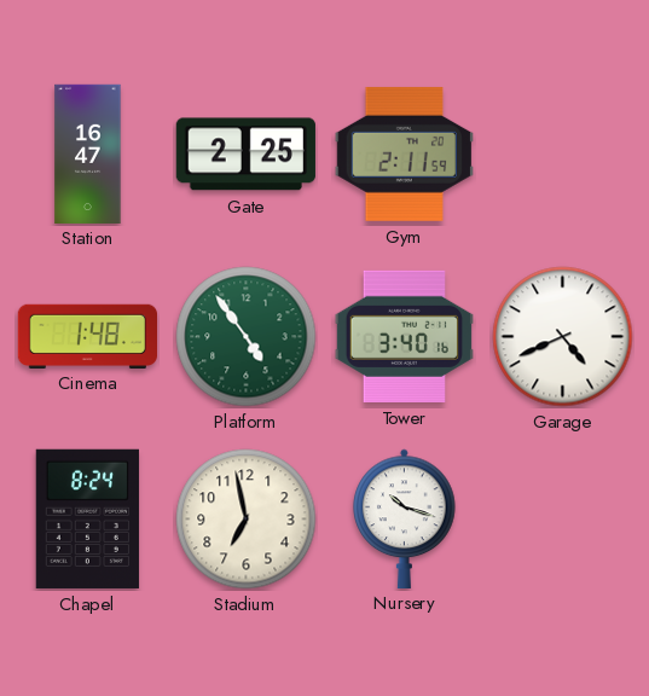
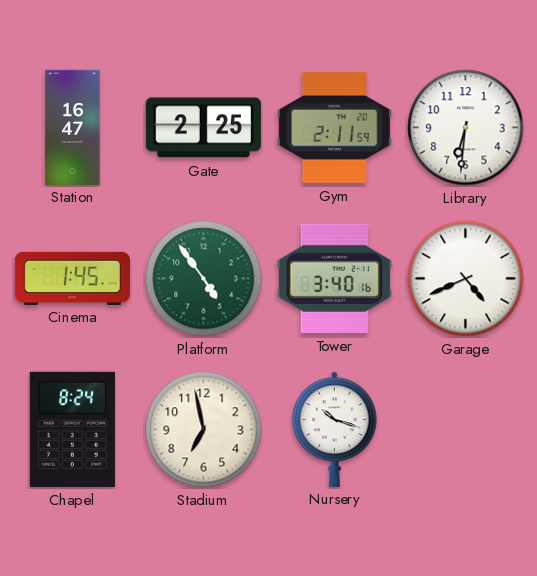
Library: none -> 6:31 (466, 128)
Cinema: 1:48 -> 1:45 (72, 278)
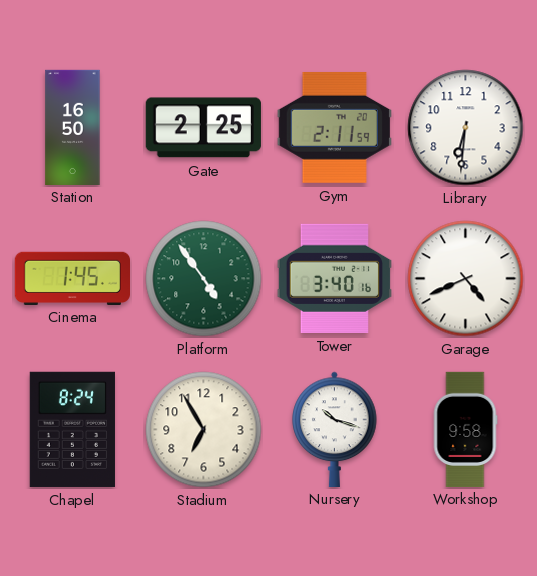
Station: 16:47 -> 16:50 (73, 127)
Stadium: 6:58 -> 6:55 (204, 430)
Workshop: none -> 9:58 (465, 429)
